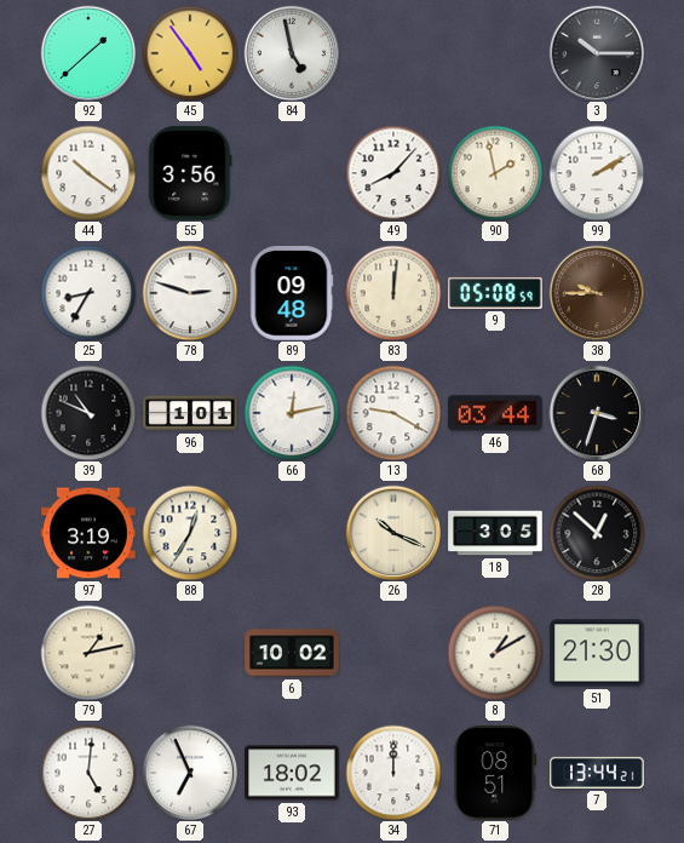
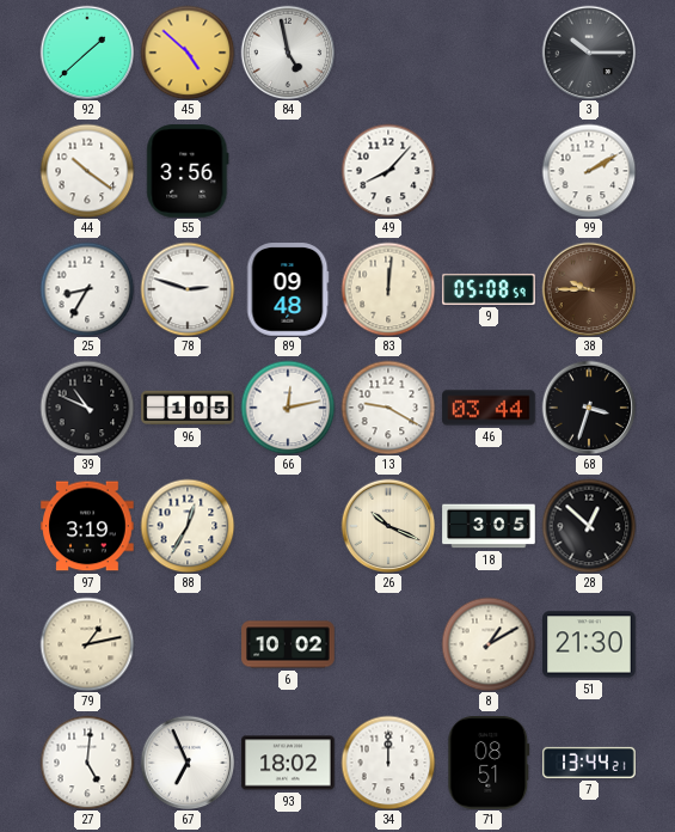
45: 4:54 -> 4:52 (188, 53)
90: 1:58 -> none (495, 173)
96: 1:01 -> 1:05 (188, 408)
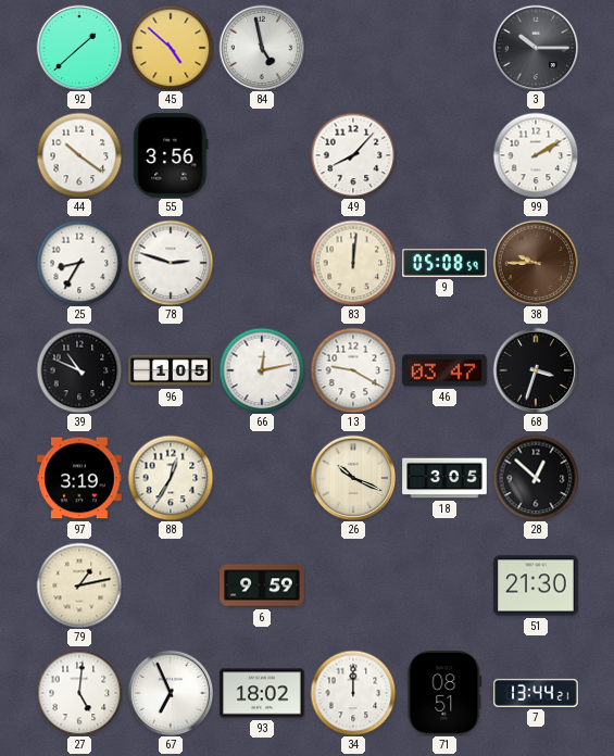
89: 09:48 -> none (288, 289)
46: 03:44 -> 03:47 (444, 370)
6: 10:02 -> 9:59 (262, 585)
8: 1:10 -> none (489, 644)
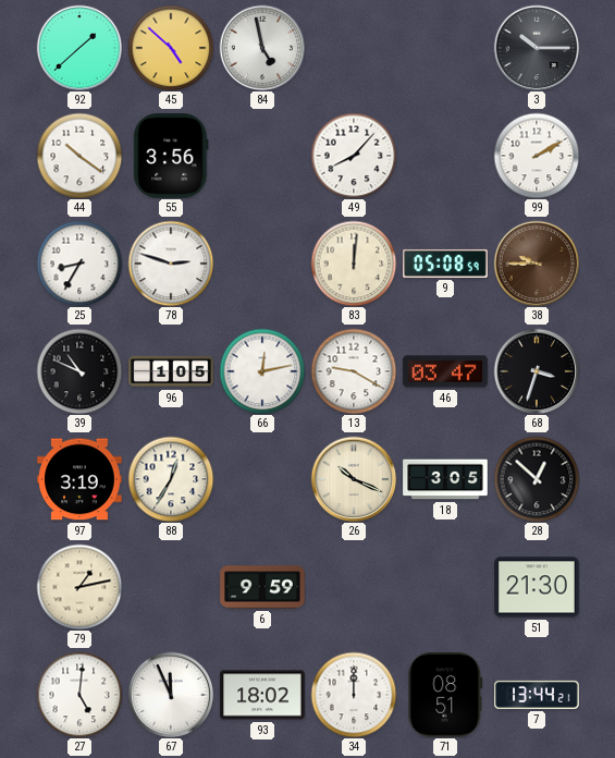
67: 6:56 -> 11:56 (171, 695)
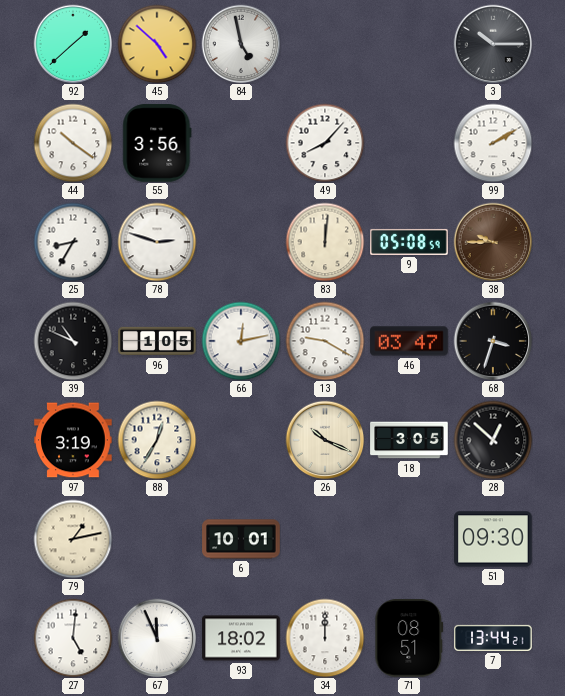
6: 9:59 -> 10:01 (241, 539)
51: 21:30 -> 09:30 (493, 539)
